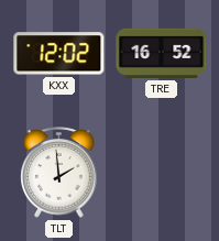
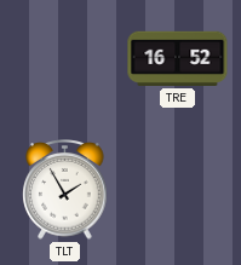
KXX: 12:02 -> none (59, 54)
TLT: 1:59 -> 1:55 (65, 190)
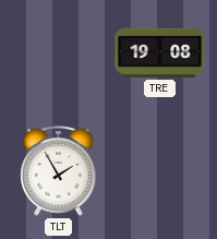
TRE: 16:52 -> 19:08 (160, 52)
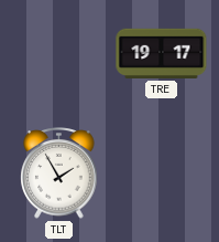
TRE: 19:08 -> 19:17 (162, 53)
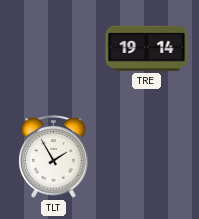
TRE: 19:17 -> 19:14 (147, 48)
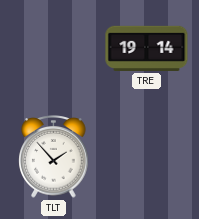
TLT: 1:55 -> 1:53 (54, 157)
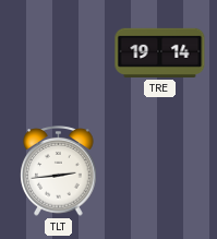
TLT: 1:53 -> 2:44 (59, 171)
